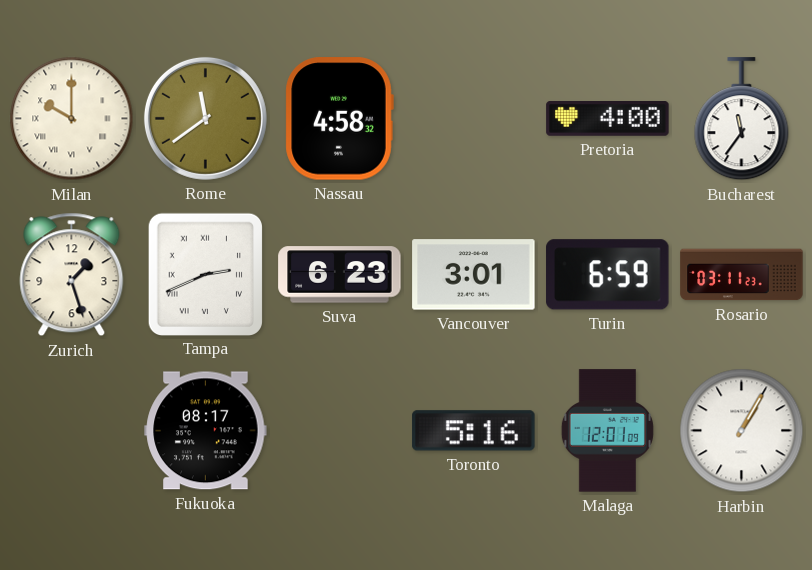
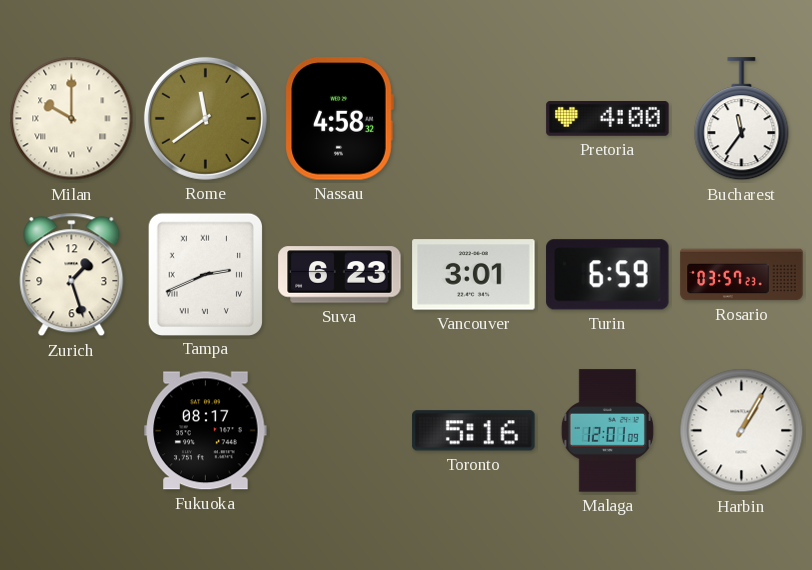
Rosario: 03:11 -> 03:57 (742, 275)
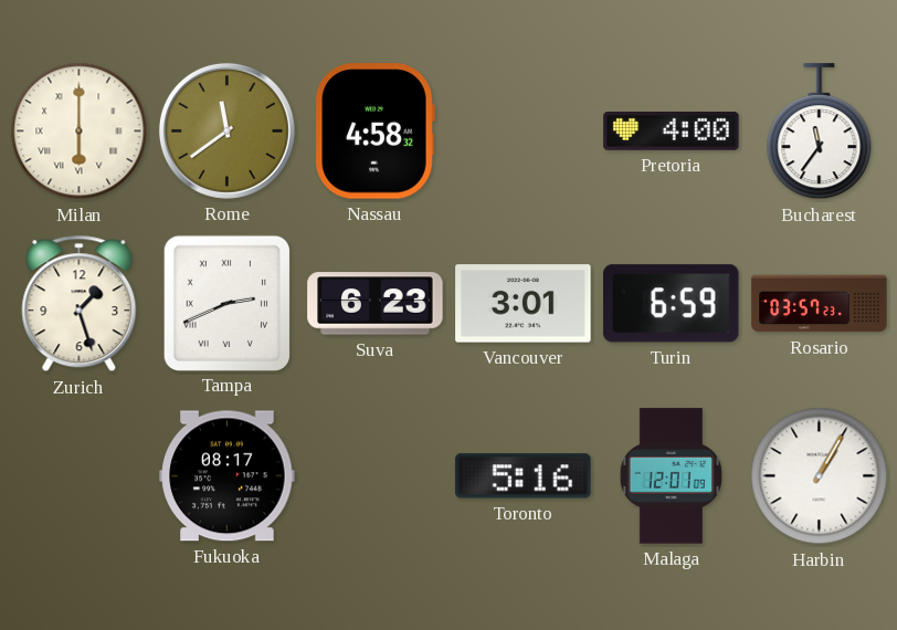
Milan: 10:00 -> 6:00 (80, 132)
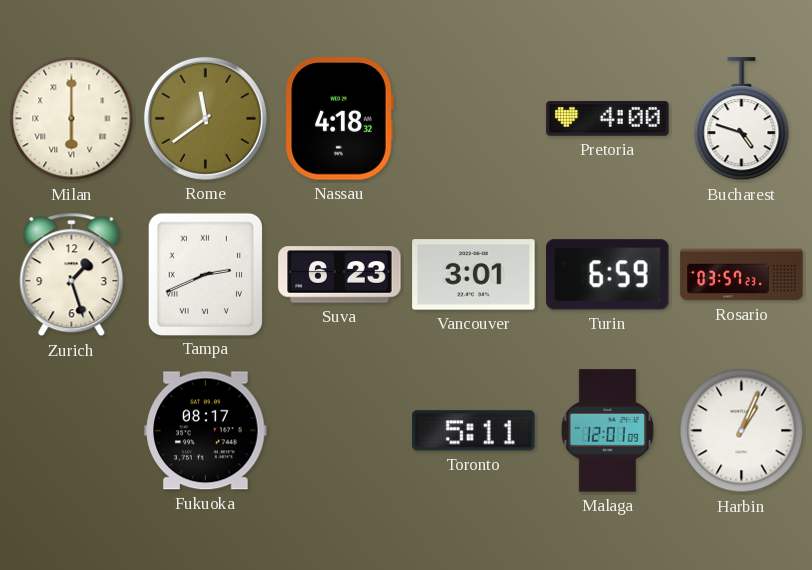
Nassau: 4:58 -> 4:18 (339, 119)
Bucharest: 11:36 -> 4:48 (742, 119)
Toronto: 5:16 -> 5:11 (474, 431)
Harbin: 1:05 -> 1:04 (742, 431)
